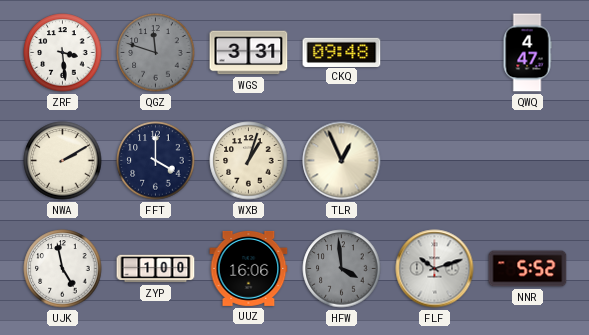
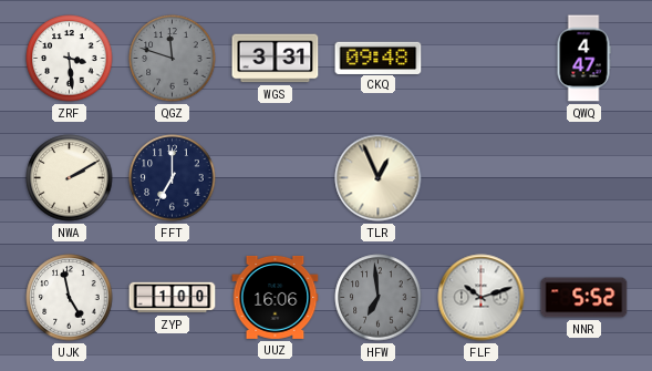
FFT: 4:00 -> 7:00 (173, 178)
WXB: 1:03 -> none (249, 161)
HFW: 3:59 -> 6:59 (379, 298)
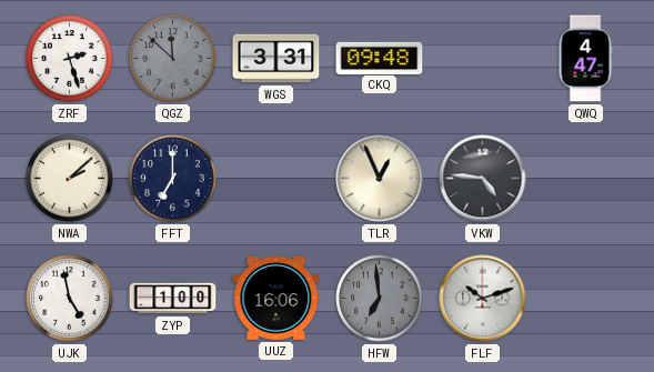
ZRF: 3:29 -> 2:27 (70, 59)
QGZ: 11:48 -> 11:52 (173, 59)
NWA: 2:10 -> 2:08 (70, 179)
VKW: none -> 4:46 (483, 179)
NNR: 5:52 -> none (584, 298)
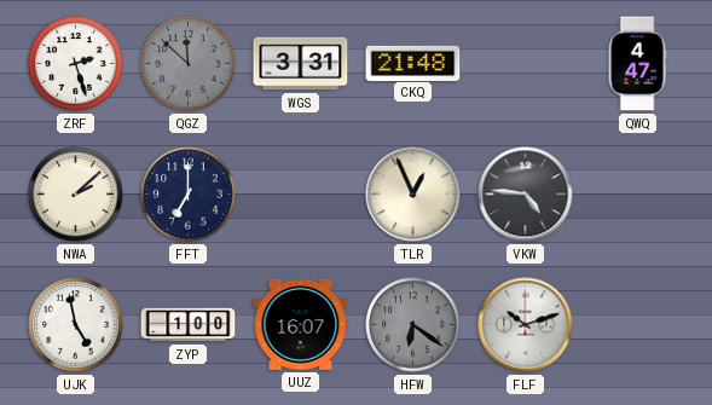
CKQ: 09:48 -> 21:48 (413, 63)
UUZ: 16:06 -> 16:07 (301, 324)
HFW: 6:59 -> 6:21 (413, 325)
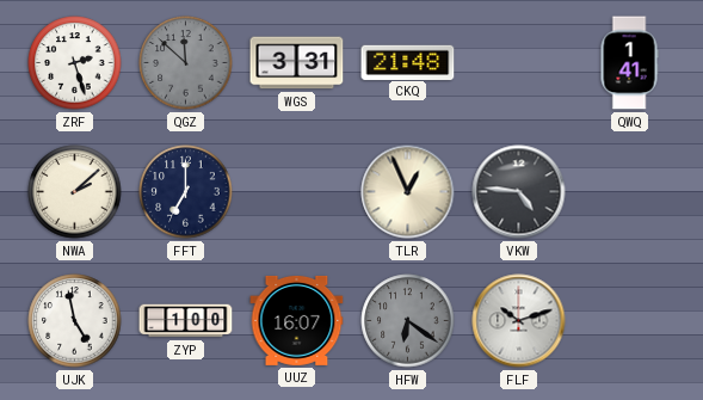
QWQ: 4:47 -> 1:41 (629, 63)
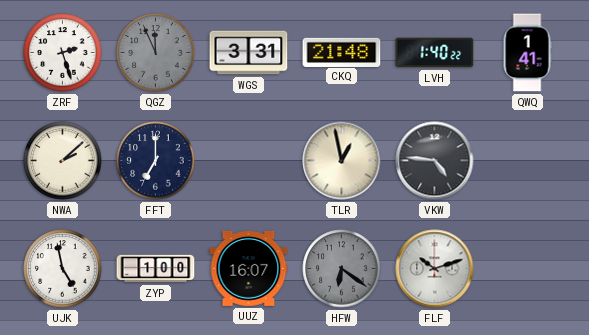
QGZ: 11:52 -> 11:56 (156, 53)
LVH: none -> 1:40 (435, 53)
TLR: 12:56 -> 12:58 (342, 161)
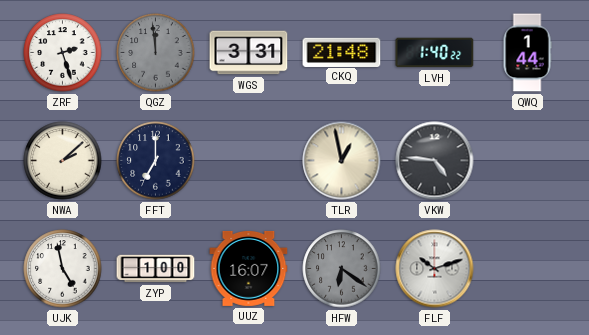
QGZ: 11:56 -> 11:59 (156, 53)
QWQ: 1:41 -> 1:44 (527, 53)
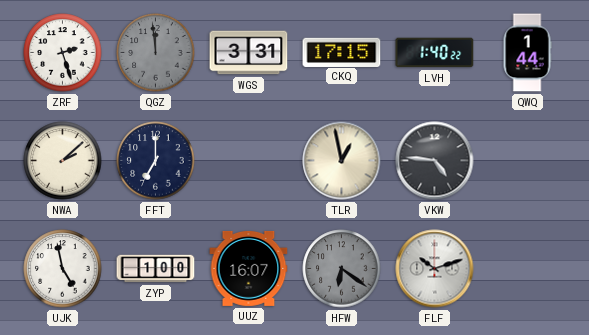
CKQ: 21:48 -> 17:15 (342, 52)
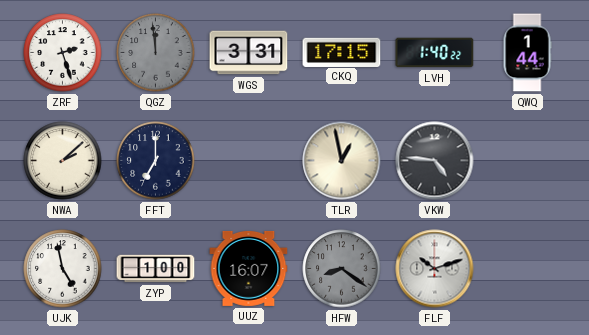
HFW: 6:21 -> 8:21 (342, 269)
